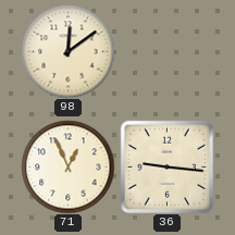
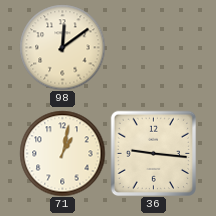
71: 12:56 -> 1:02 (62, 153)
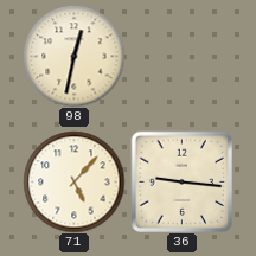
98: 12:09 -> 12:32 (73, 56)
71: 1:02 -> 5:07 (73, 181)
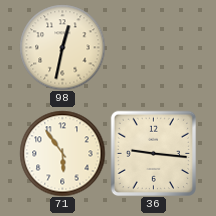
71: 5:07 -> 5:54 (62, 153)
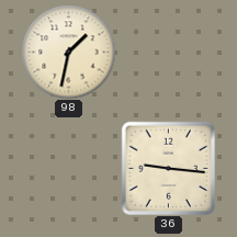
98: 12:32 -> 1:32 (68, 52)
71: 5:54 -> none (62, 153)
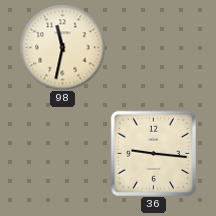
98: 1:32 -> 11:32 (62, 47)
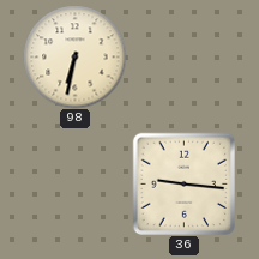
98: 11:32 -> 6:32 (74, 56)
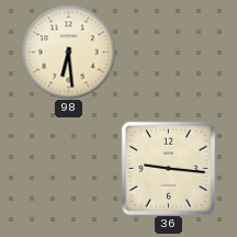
98: 6:32 -> 6:29 (68, 52)
